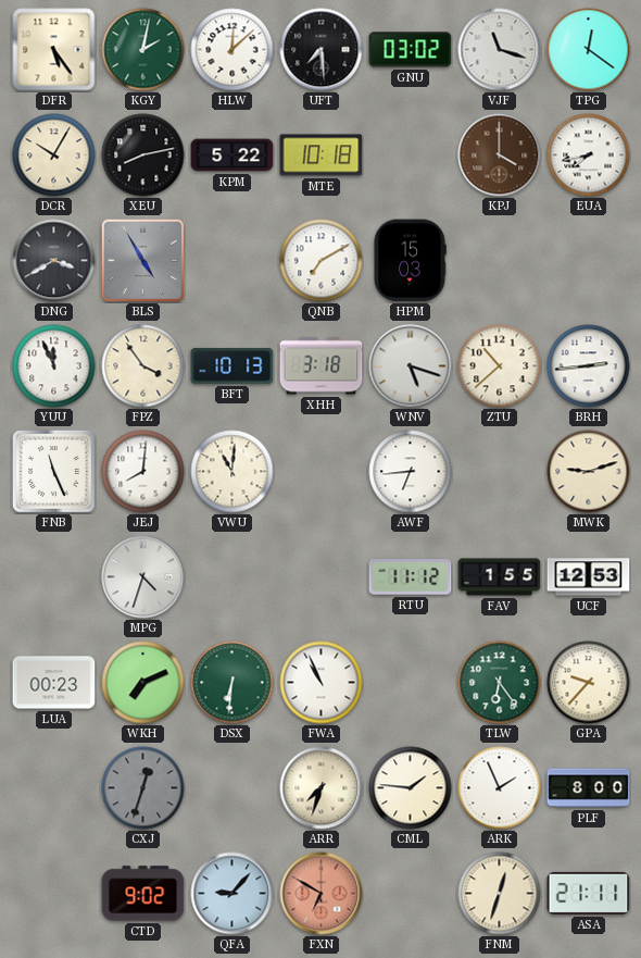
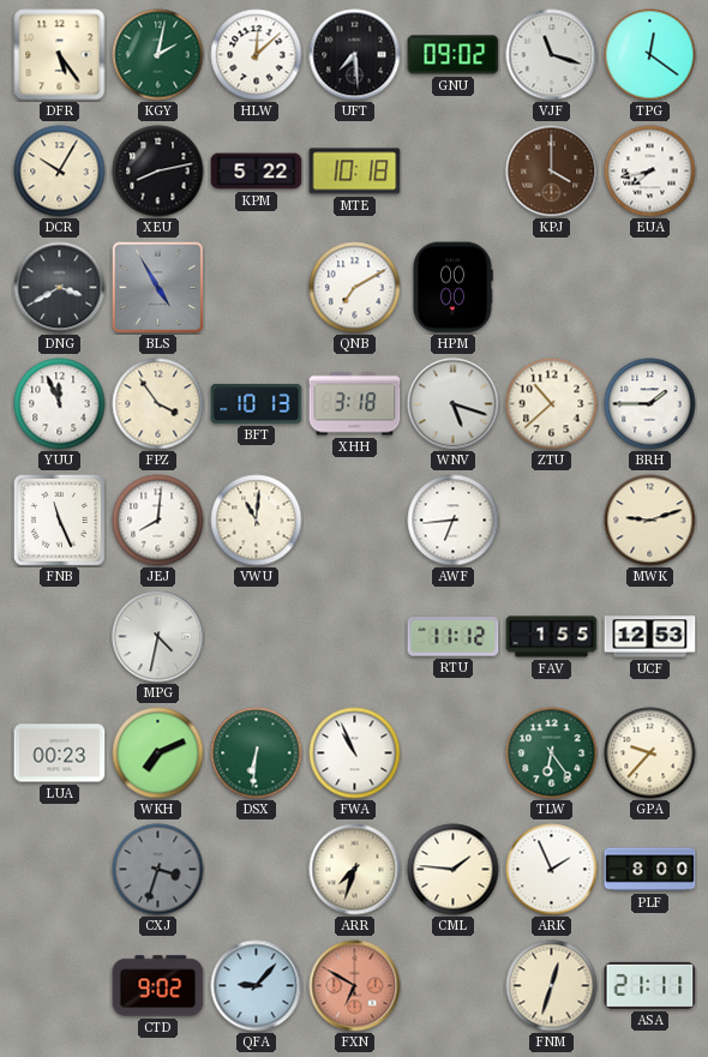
GNU: 03:02 -> 09:02 (454, 55)
HPM: 15:03 -> 00:00 (452, 288)
BRH: 2:44 -> 1:45 (650, 404)
MPG: 4:33 -> 4:32 (158, 637)
CXJ: 12:33 -> 3:33 (158, 870)
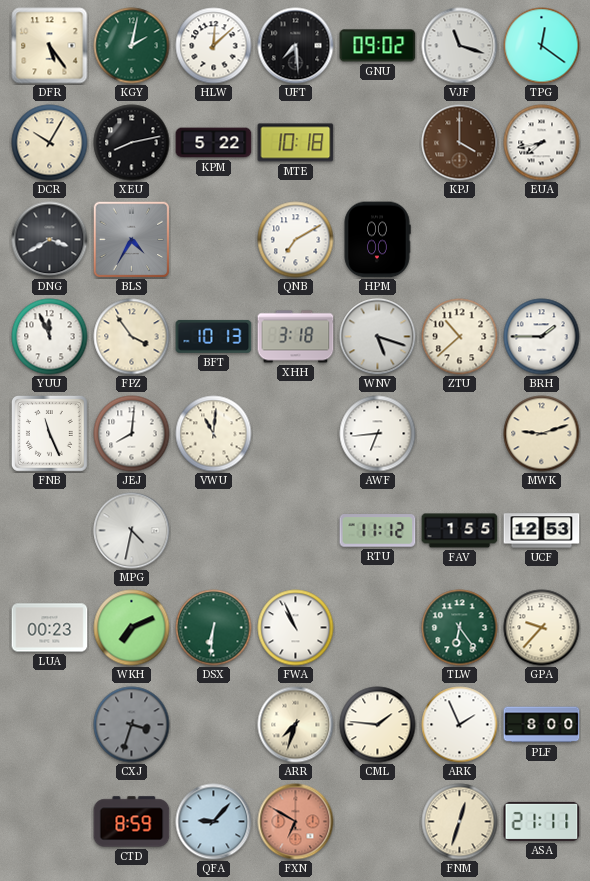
BLS: 4:55 -> 4:35 (131, 239)
CTD: 9:02 -> 8:59 (132, 822)
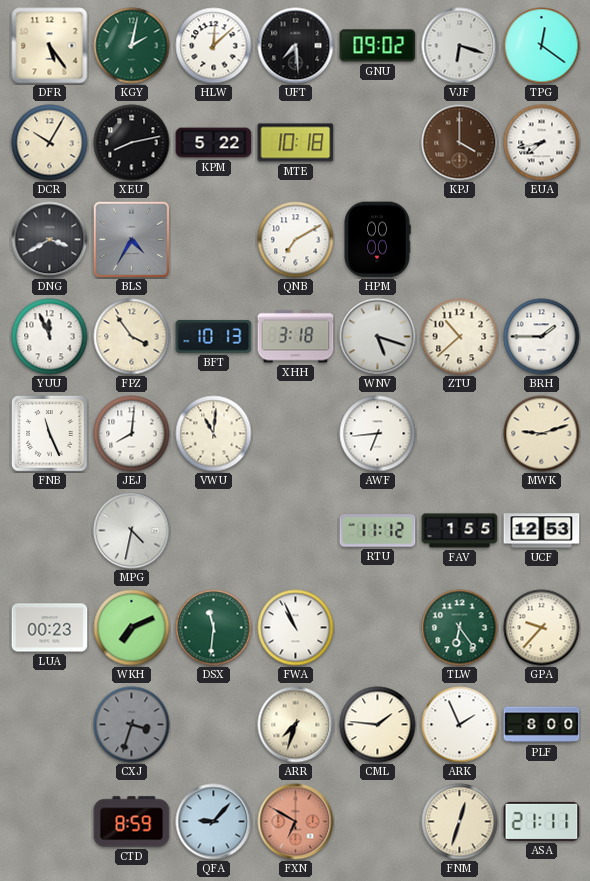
VJF: 11:18 -> 6:18 (460, 46)
DSX: 6:31 -> 11:31 (214, 628)
